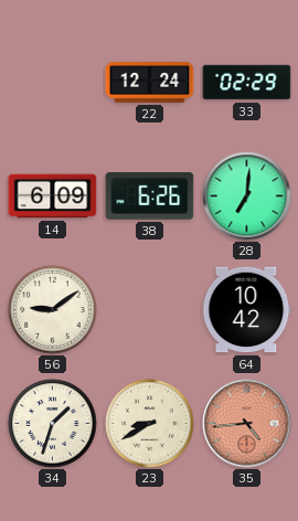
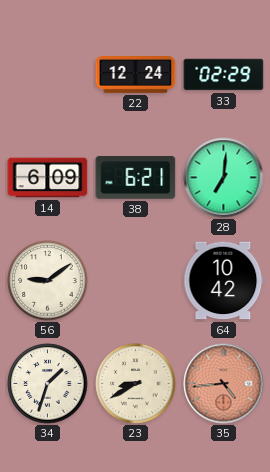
38: 6:26 -> 6:21 (136, 178)
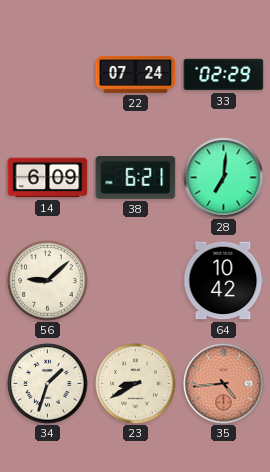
22: 12:24 -> 07:24 (136, 75)
56: 9:09 -> 9:08 (48, 281)
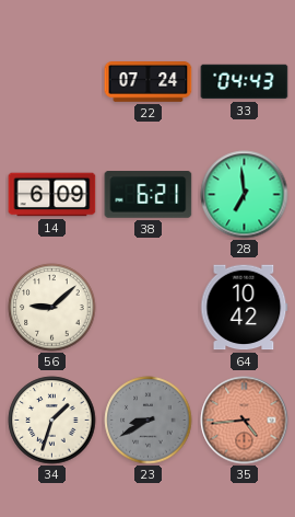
33: 02:29 -> 04:43 (245, 82)
28: 7:01 -> 6:59 (245, 195)
23 dial: cream -> grey (149, 421)
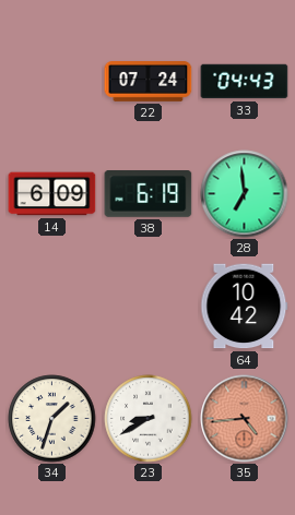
38: 6:21 -> 6:19 (149, 194)
56: 9:08 -> none (52, 308)
23 dial: grey -> white (149, 419)
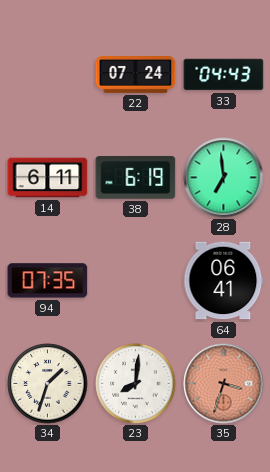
14: 6:09 -> 6:11 (48, 178)
94: none -> 07:35 (48, 281)
64: 10:42 -> 06:41 (224, 281)
23: 8:40 -> 8:01 (136, 384)
35: 4:44 -> 3:33 (224, 384)
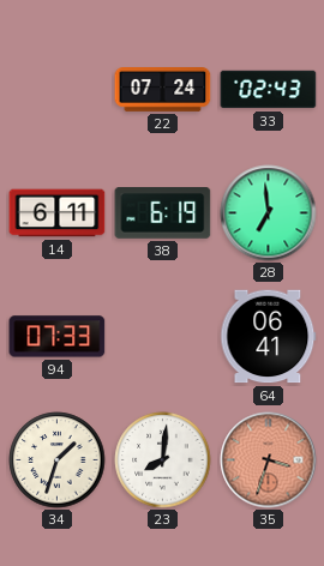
33: 04:43 -> 02:43 (269, 90)
94: 07:35 -> 07:33 (58, 337)
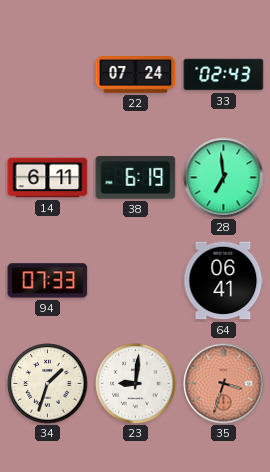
23: 8:01 -> 9:01 (136, 384)
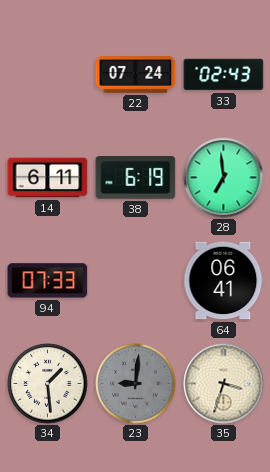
34: 1:33 -> 1:29 (48, 384)
23 dial: white -> grey (136, 384)
35 dial: salmon -> cream (224, 384)
